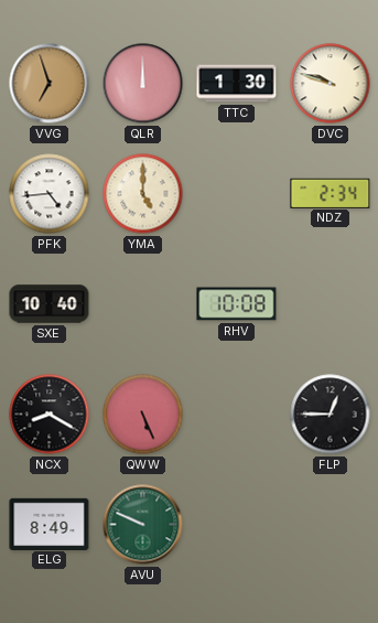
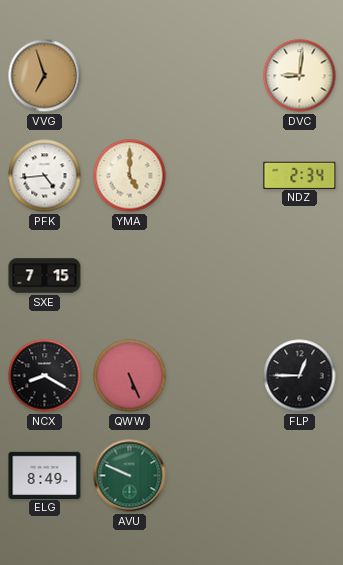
QLR: 12:00 -> none (143, 84)
TTC: 1:30 -> none (237, 84)
DVC: 9:48 -> 9:01 (300, 76)
SXE: 10:40 -> 7:15 (45, 276)
RHV: 10:08 -> none (237, 304)
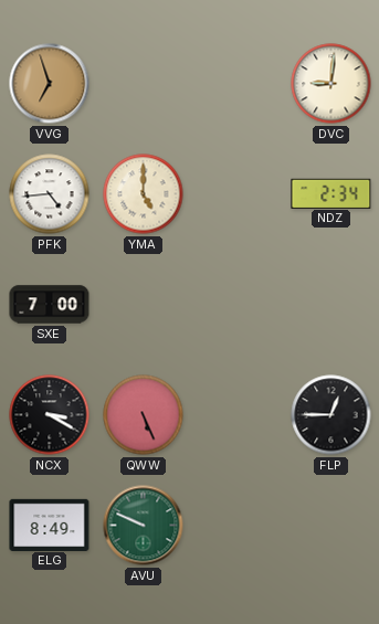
SXE: 7:15 -> 7:00 (50, 305)
NCX: 8:20 -> 3:20 (50, 415)
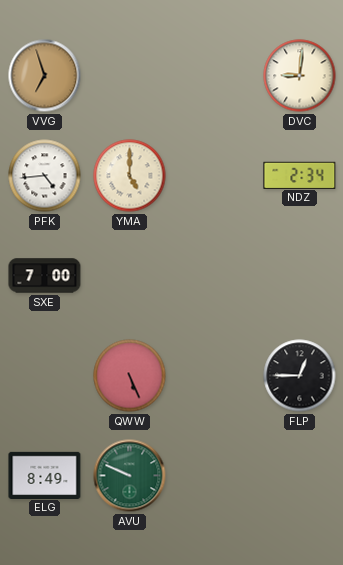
NCX: 3:20 -> none (50, 415)
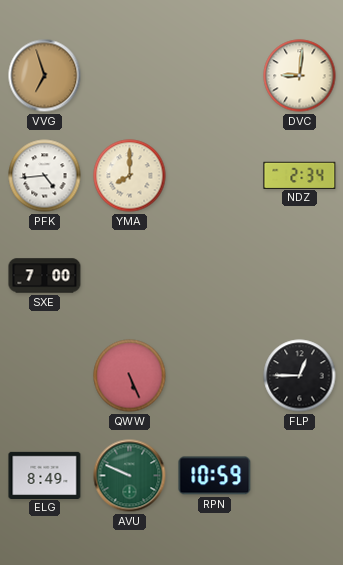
YMA: 5:00 -> 8:00 (130, 176)
RPN: none -> 10:59 (215, 476)
